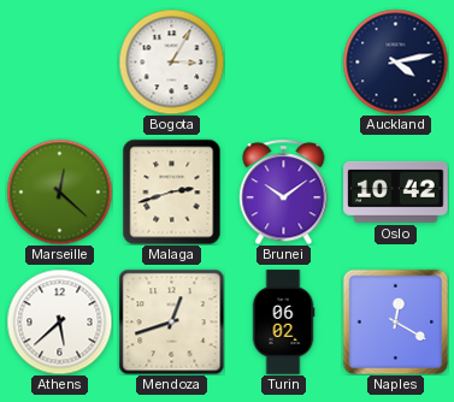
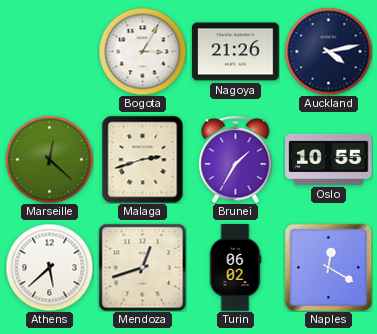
Nagoya: none -> 21:26 (236, 52)
Brunei: 10:09 -> 1:35 (236, 159)
Oslo: 10:42 -> 10:55 (329, 159)
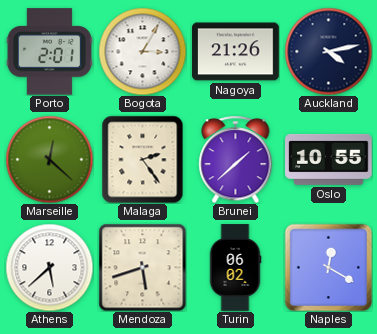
Porto: none -> 2:01 (49, 52)
Malaga: 2:42 -> 2:24 (143, 159)
Brunei: 1:35 -> 1:38 (236, 159)
Mendoza: 12:42 -> 5:42 (142, 267)
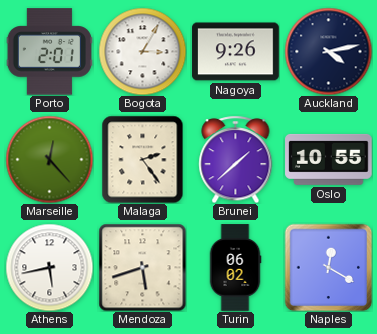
Nagoya: 21:26 -> 9:26 (236, 52)
Marseille: 12:22 -> 12:23 (49, 159)
Athens: 5:38 -> 5:43 (49, 267)
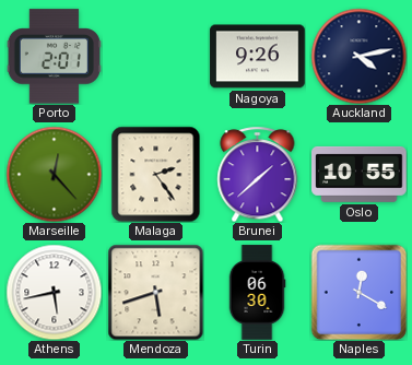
Bogota: 3:05 -> none (142, 51)
Turin: 06:02 -> 06:30 (257, 293)
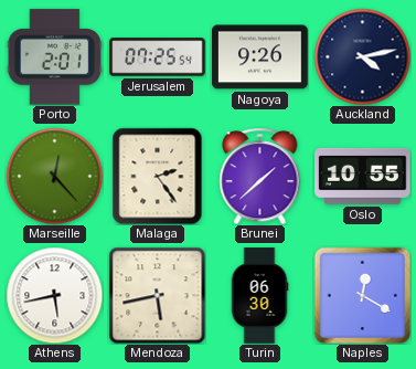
Jerusalem: none -> 07:25 (158, 57)
Mendoza: 5:42 -> 5:43 (157, 295)
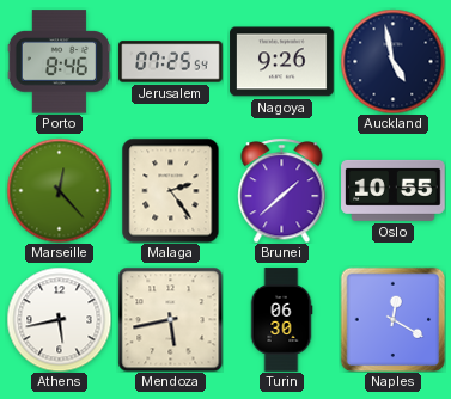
Porto: 2:01 -> 8:46 (59, 62)
Auckland: 4:13 -> 4:58 (392, 61)
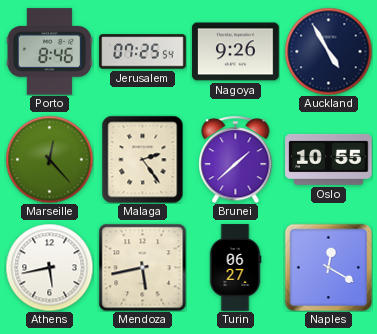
Auckland: 4:58 -> 4:55 (328, 51)
Turin: 06:30 -> 06:27 (235, 268)
